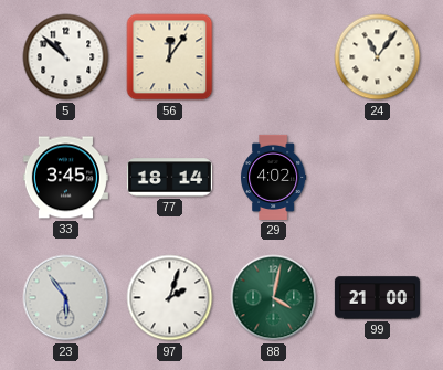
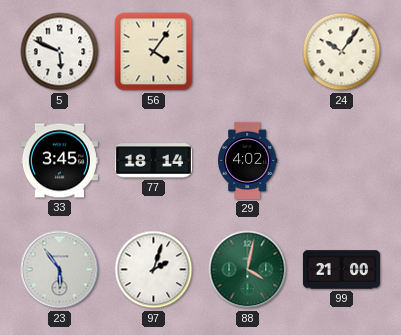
5: 10:52 -> 5:49 (60, 52)
56: 12:06 -> 4:06 (154, 52)
24: 11:06 -> 10:06 (342, 52)
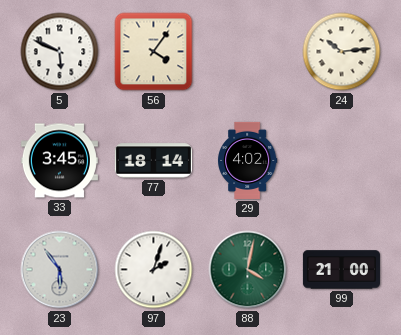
24: 10:06 -> 10:14 (342, 52)
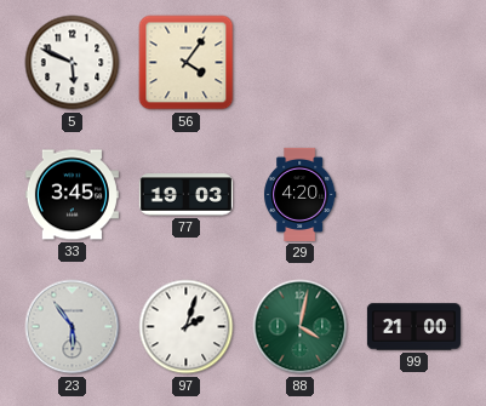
24: 10:14 -> none (342, 52)
77: 18:14 -> 19:03 (185, 195)
29: 4:02 -> 4:20 (301, 194)
